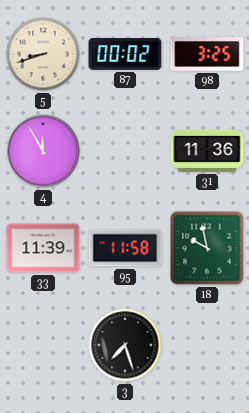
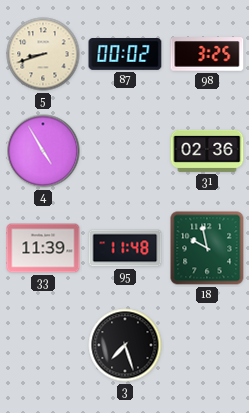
4: 11:55 -> 4:55 (43, 151)
31: 11:36 -> 02:36 (207, 151)
95: 11:58 -> 11:48 (125, 248)
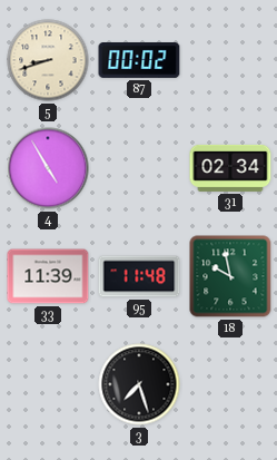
98: 3:25 -> none (207, 54)
31: 02:36 -> 02:34 (230, 168)
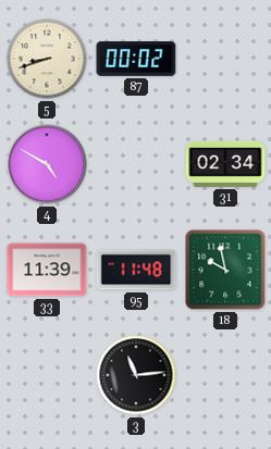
4: 4:55 -> 4:50 (47, 164)
3: 7:27 -> 11:14 (136, 375)
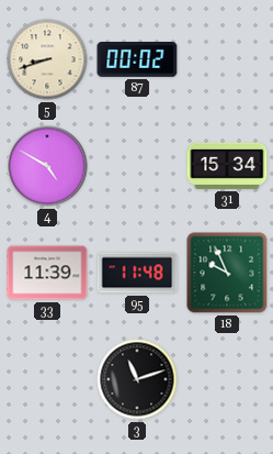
31: 02:34 -> 15:34 (227, 166)
18: 9:58 -> 9:56 (227, 273)
3: 11:14 -> 11:12 (137, 379)
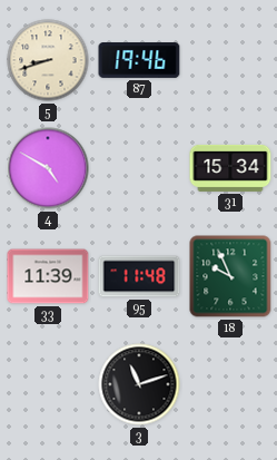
87: 00:02 -> 19:46 (139, 61)
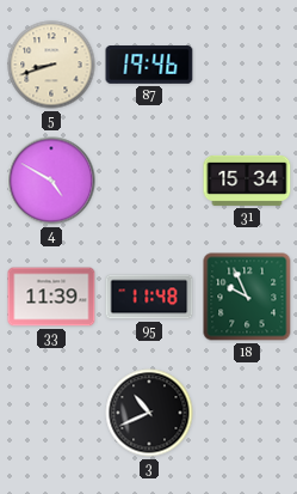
3: 11:12 -> 10:41 (149, 413)
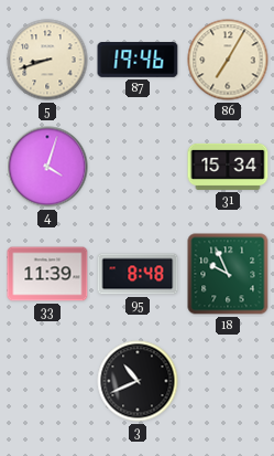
86: none -> 7:05 (228, 60)
4: 4:50 -> 4:03 (47, 167)
95: 11:48 -> 8:48 (138, 274)
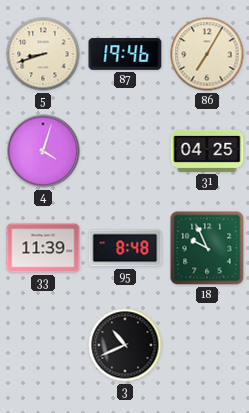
31: 15:34 -> 04:25 (207, 151)
